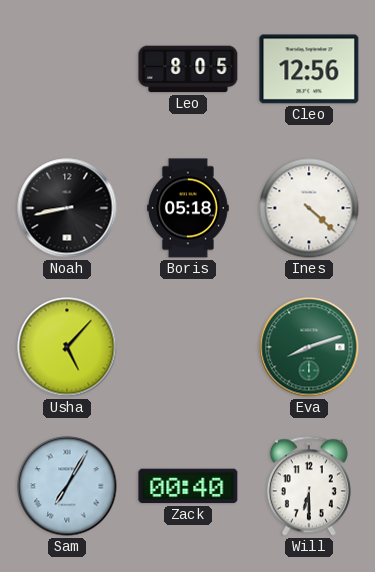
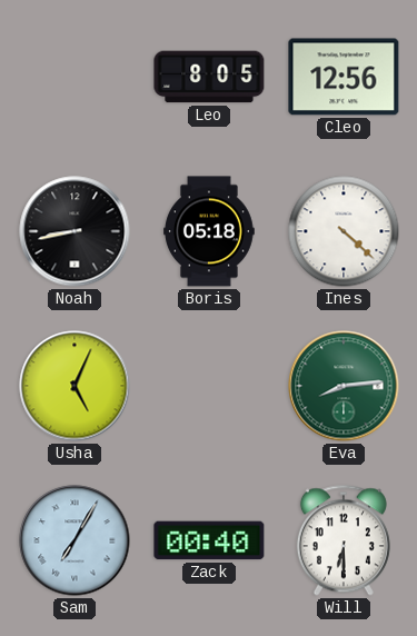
Usha: 5:07 -> 5:04 (75, 386)
Eva: 8:12 -> 8:14 (344, 386)
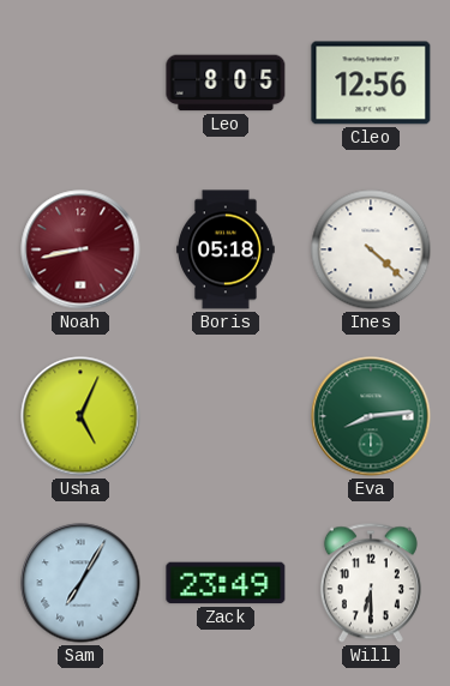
Noah dial: black -> burgundy (80, 249)
Zack: 00:40 -> 23:49 (226, 583)
